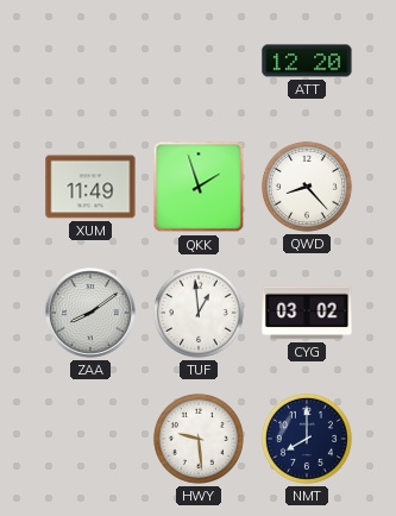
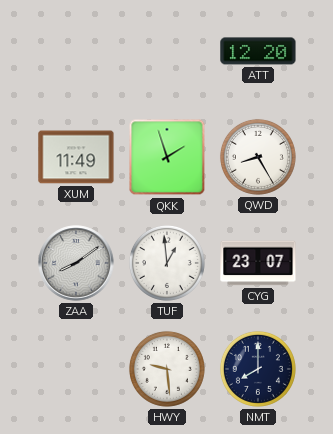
QWD: 8:23 -> 8:25 (258, 157)
CYG: 03:02 -> 23:07 (258, 263)
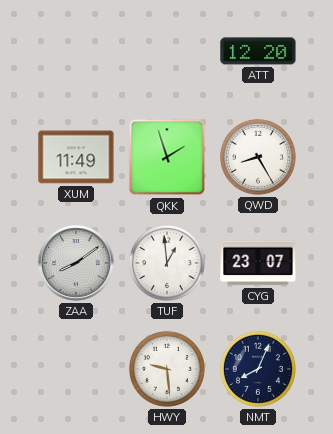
NMT: 8:00 -> 8:04 (258, 369)
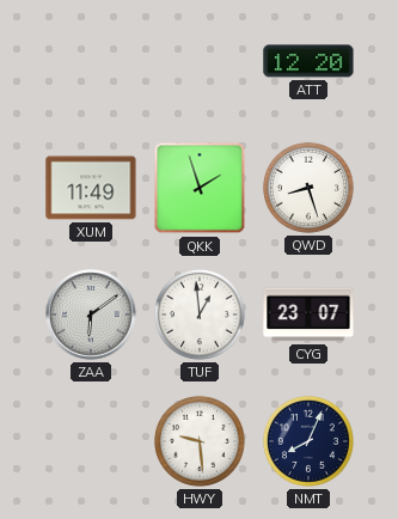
QWD: 8:25 -> 8:27 (308, 188)
ZAA: 8:09 -> 6:09 (91, 315)
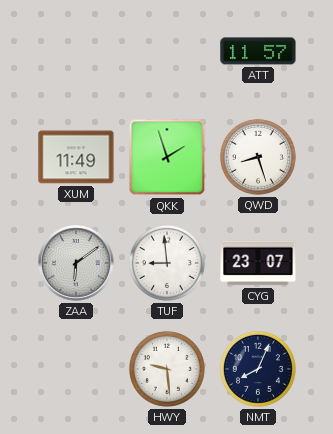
ATT: 12:20 -> 11:57 (258, 51)
TUF: 12:59 -> 8:59 (167, 263)
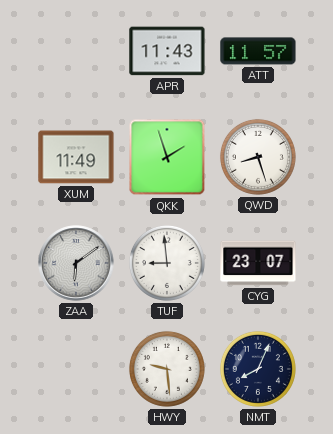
APR: none -> 11:43 (167, 51)
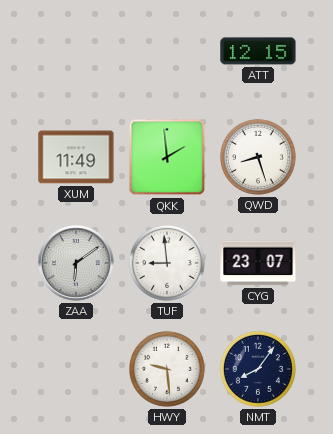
APR: 11:43 -> none (167, 51)
ATT: 11:57 -> 12:15 (258, 51)
QKK: 1:57 -> 1:59 (167, 157)
NMT: 8:04 -> 8:06 (258, 369)
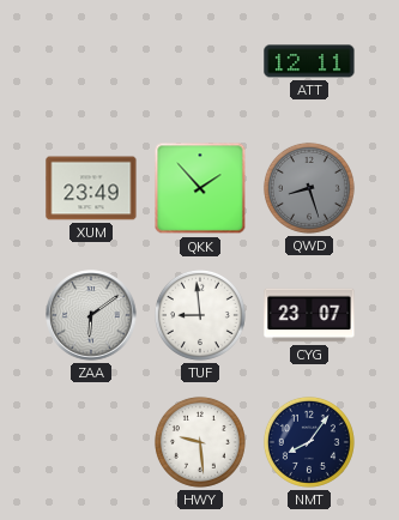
ATT: 12:15 -> 12:11 (309, 61)
XUM: 11:49 -> 23:49 (91, 188)
QKK: 1:59 -> 1:53 (200, 188)
QWD dial: white -> grey (309, 188)
